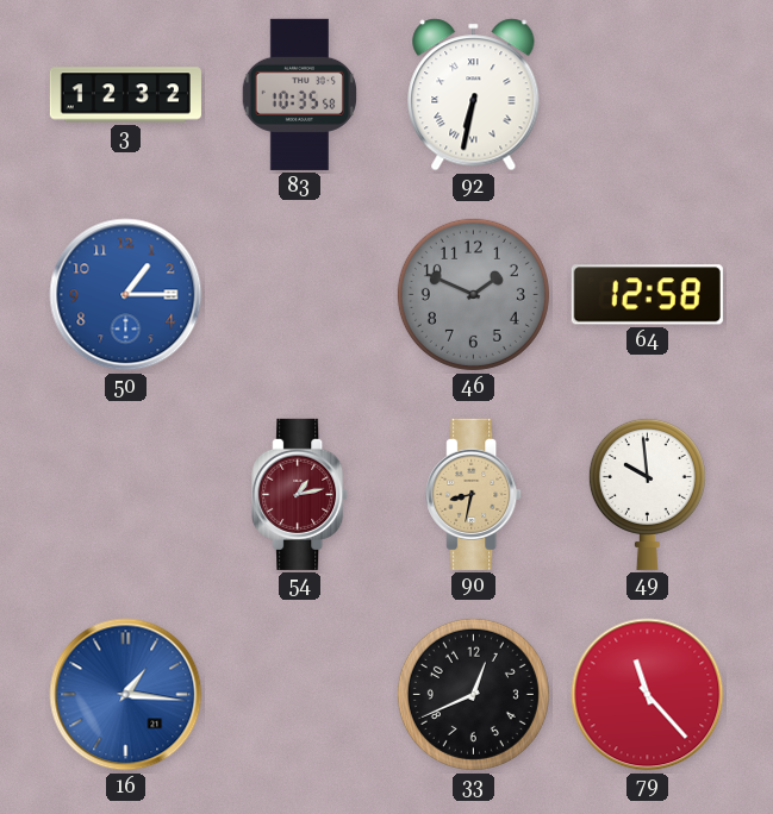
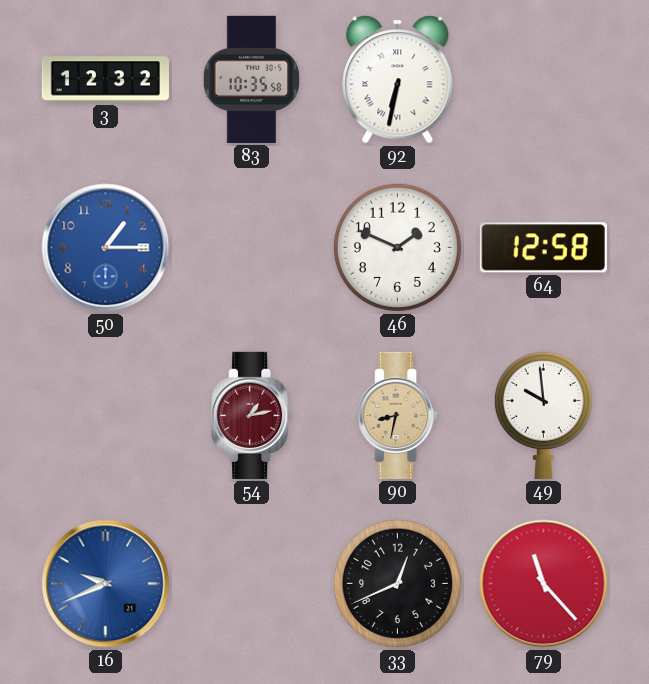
46 dial: grey -> white (397, 247)
16: 1:16 -> 9:41 (106, 584)
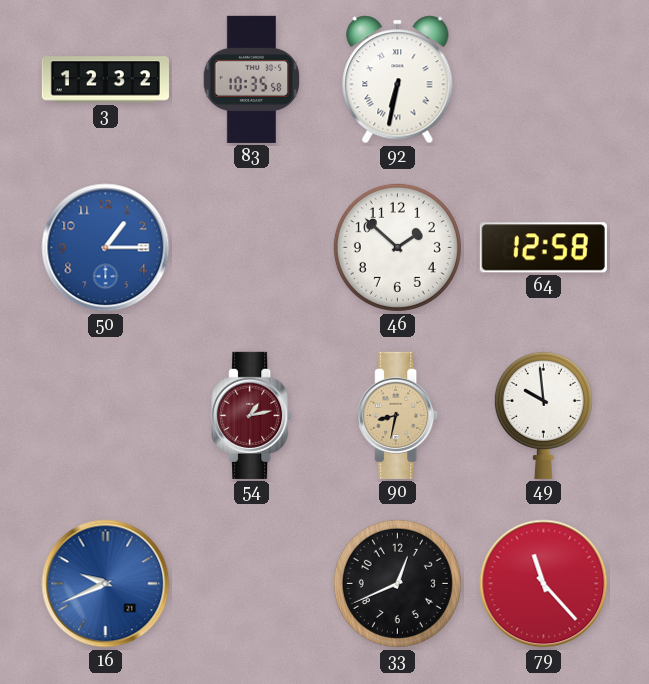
46: 1:49 -> 1:52 (397, 247)
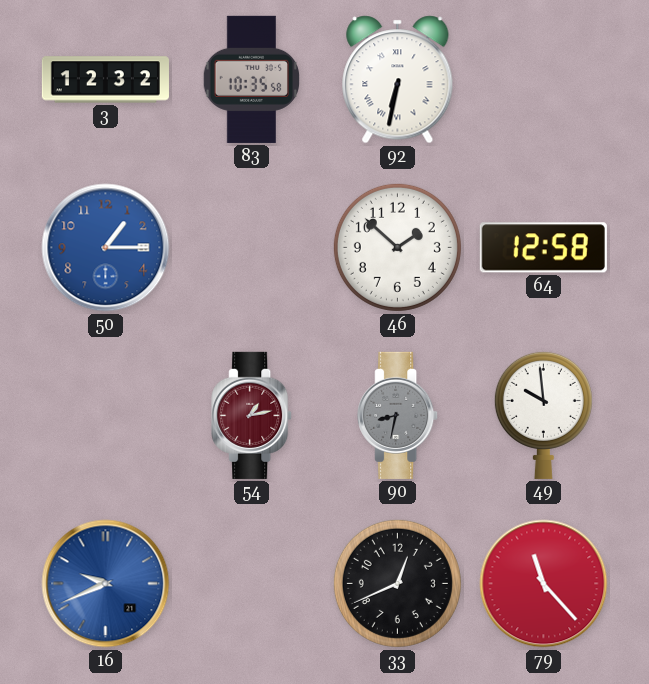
90 dial: champagne -> grey (398, 415)
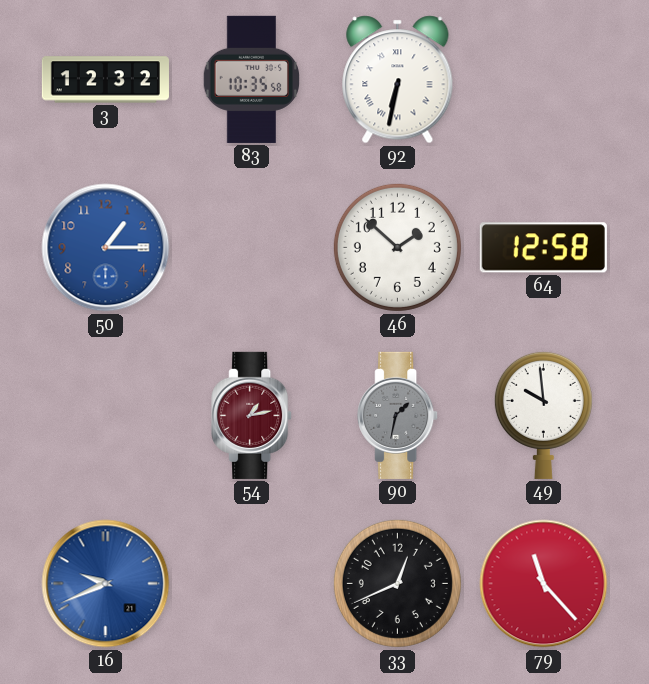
90: 8:32 -> 1:32 (398, 415)
